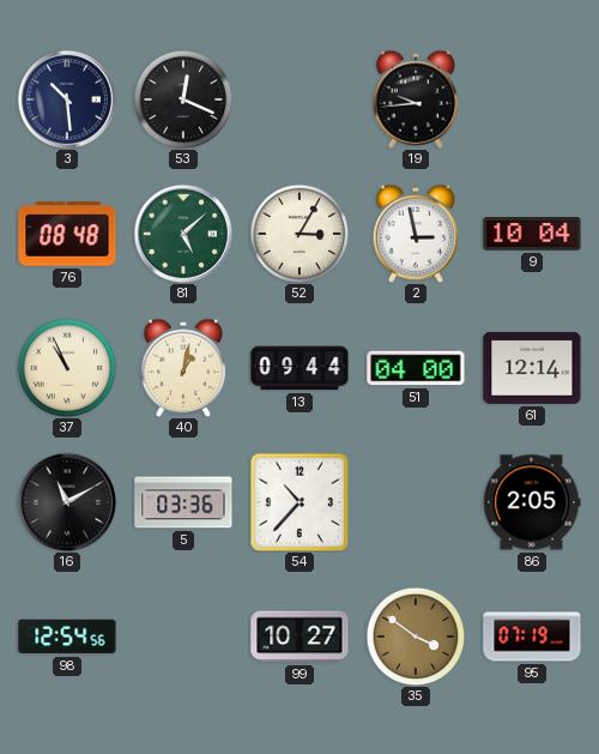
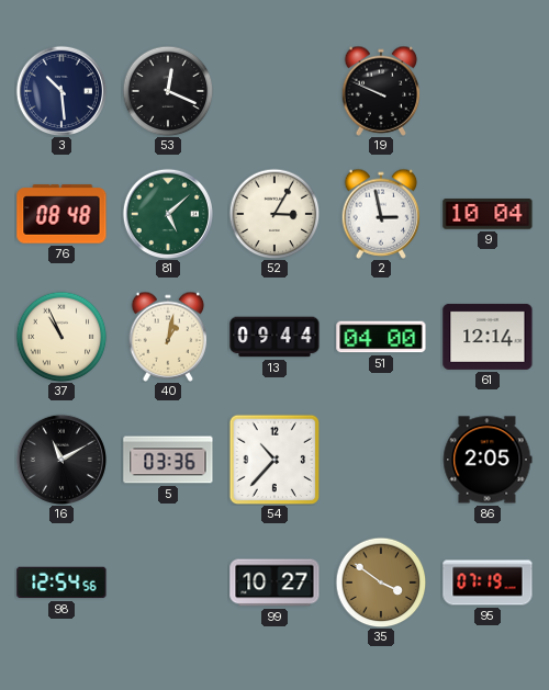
19: 9:44 -> 9:49 (381, 91)
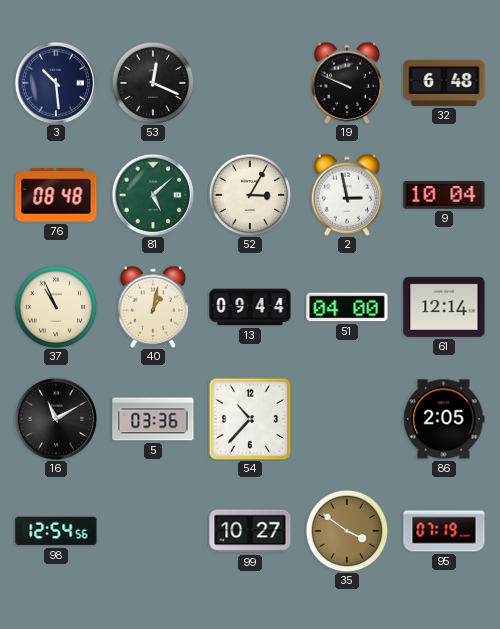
32: none -> 6:48 (444, 83)
